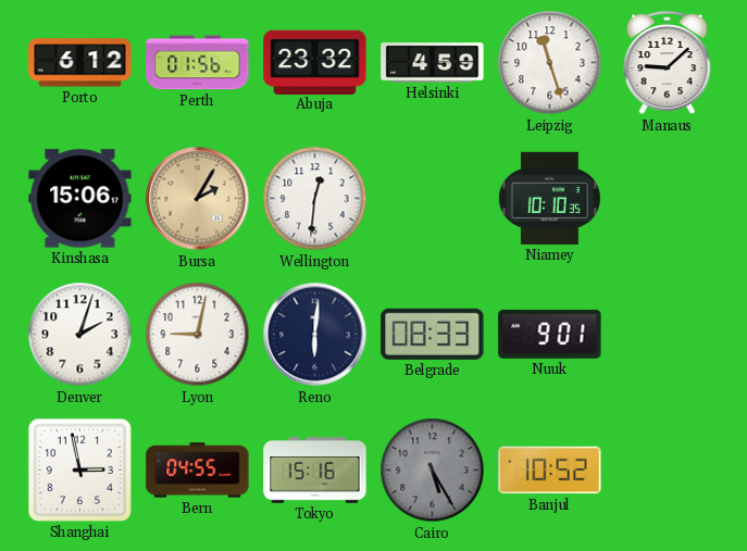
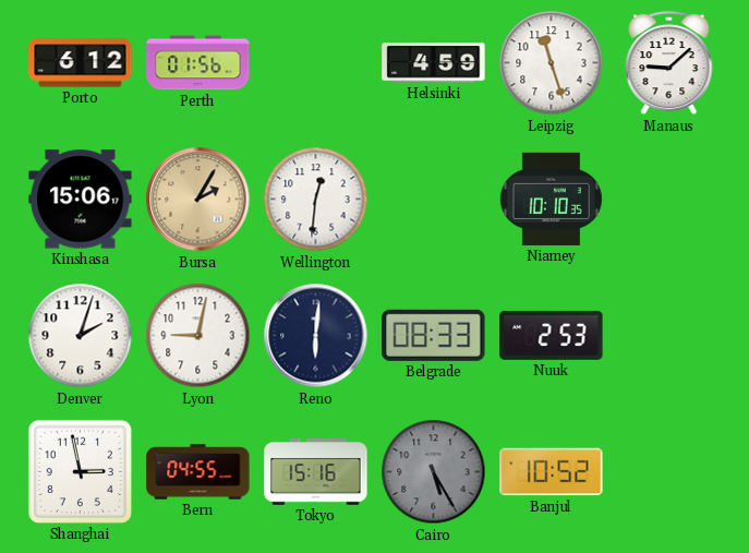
Abuja: 23:32 -> none (315, 62)
Nuuk: 9:01 -> 2:53 (552, 335)
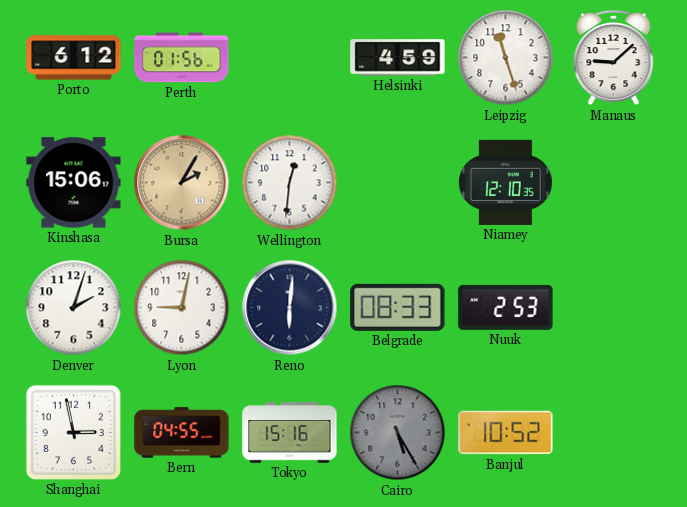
Niamey: 10:10 -> 12:10 (505, 182)
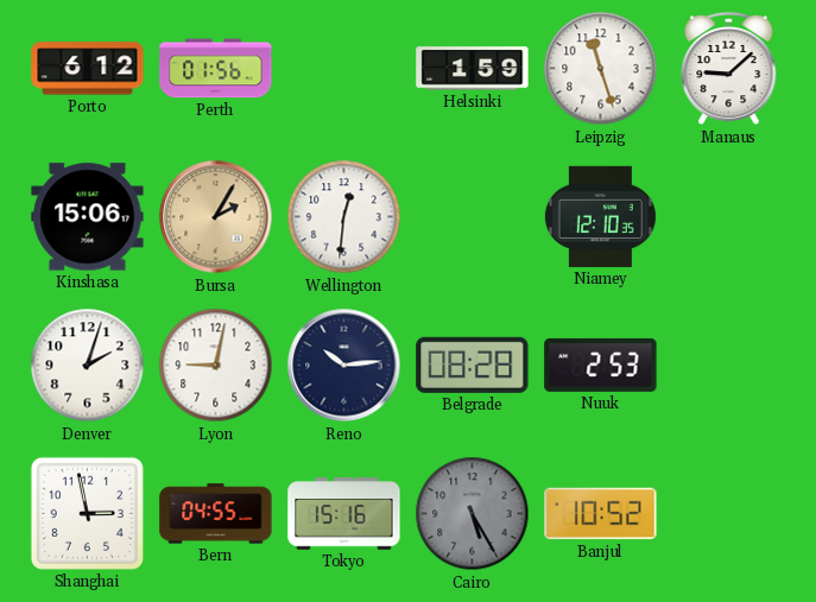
Helsinki: 4:59 -> 1:59 (473, 69)
Reno: 6:01 -> 10:14 (344, 366)
Belgrade: 08:33 -> 08:28 (473, 365)
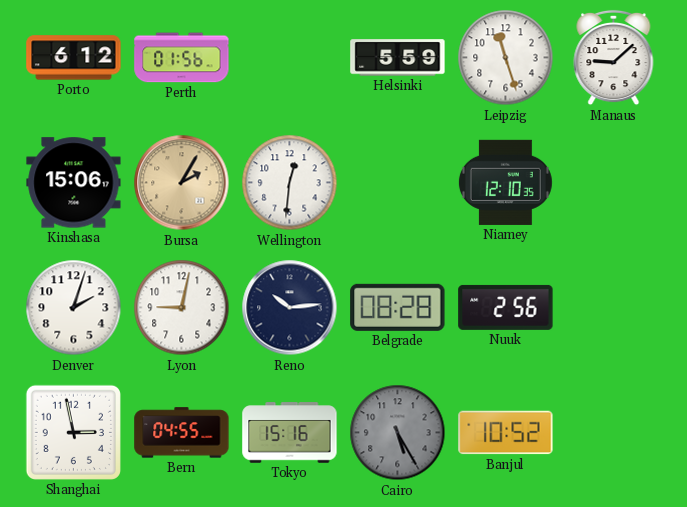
Helsinki: 1:59 -> 5:59 (398, 58)
Nuuk: 2:53 -> 2:56 (506, 307)
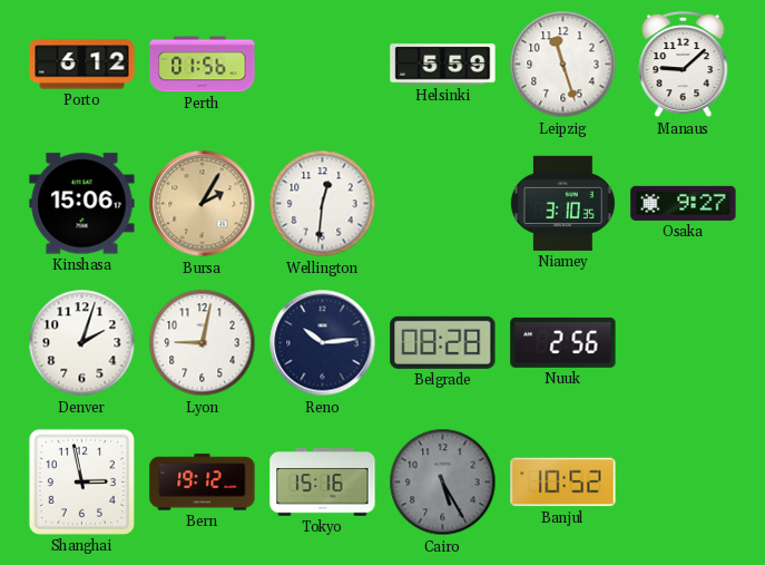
Niamey: 12:10 -> 3:10 (562, 203)
Osaka: none -> 9:27 (684, 203)
Bern: 04:55 -> 19:12 (203, 483)
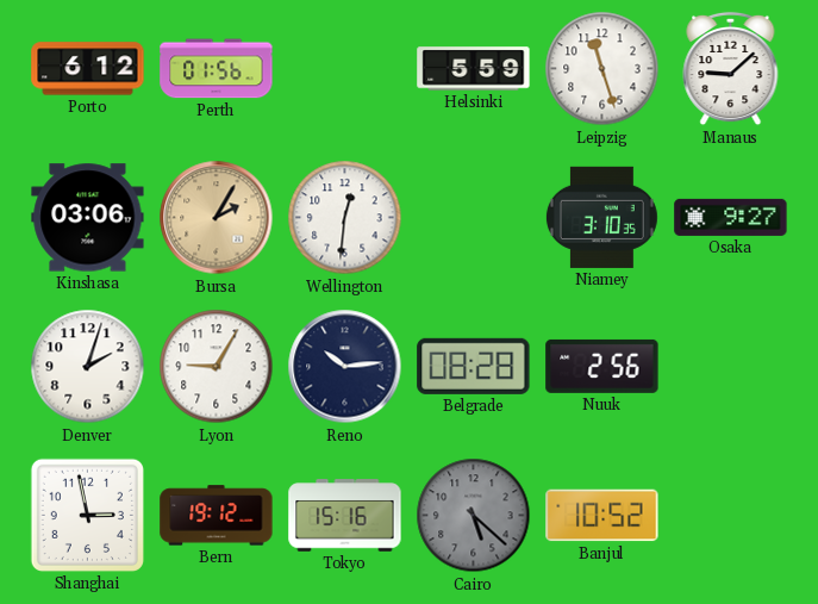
Kinshasa: 15:06 -> 03:06 (88, 218)
Lyon: 9:02 -> 9:05 (217, 367)
Cairo: 5:25 -> 5:22 (474, 516)
